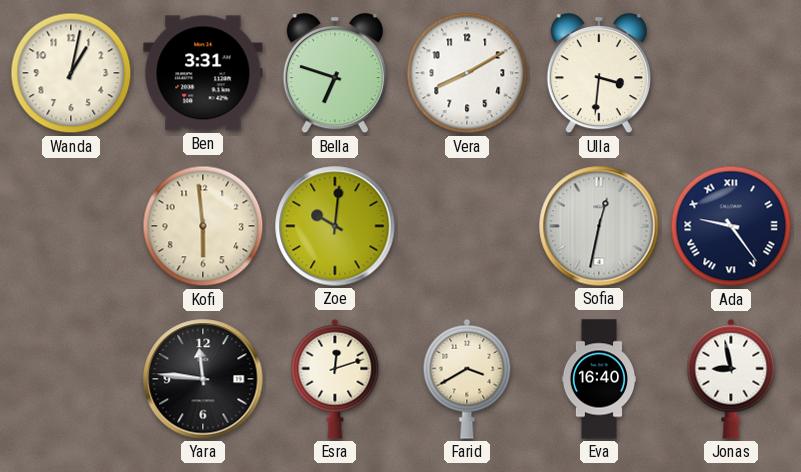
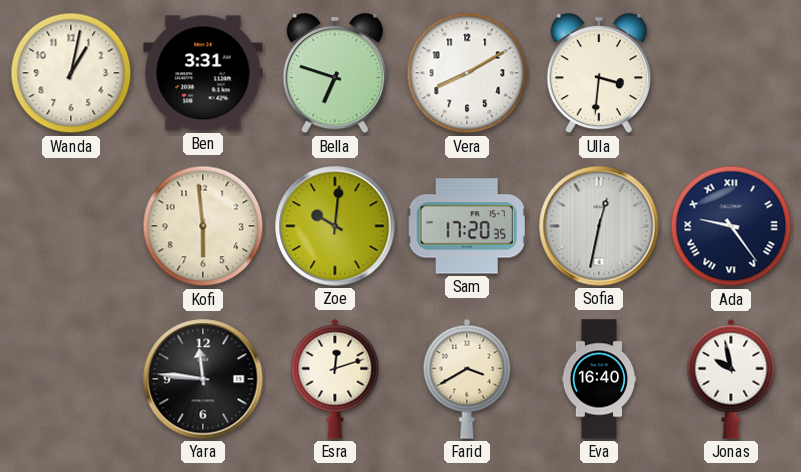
Sam: none -> 17:20 (467, 226)
Jonas: 8:58 -> 9:58 (731, 379)
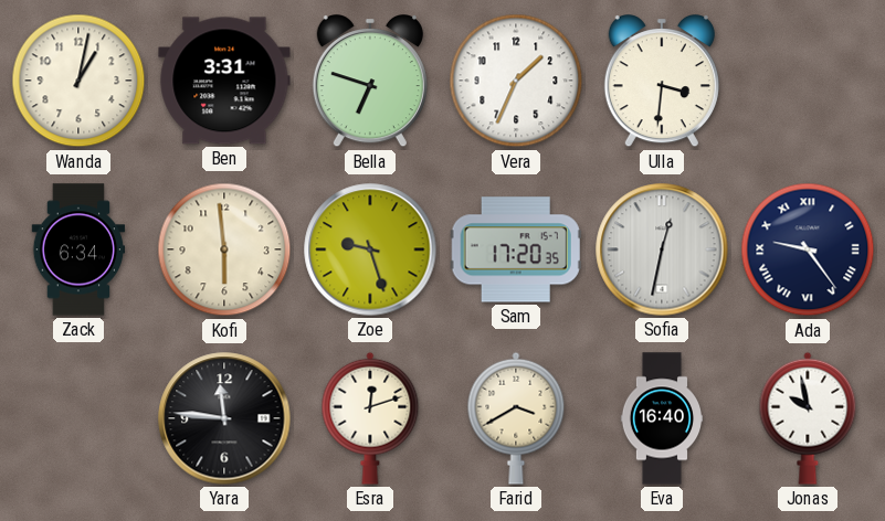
Vera: 8:10 -> 1:34 (516, 81)
Zack: none -> 6:34 (78, 249)
Zoe: 10:01 -> 9:27 (370, 249)
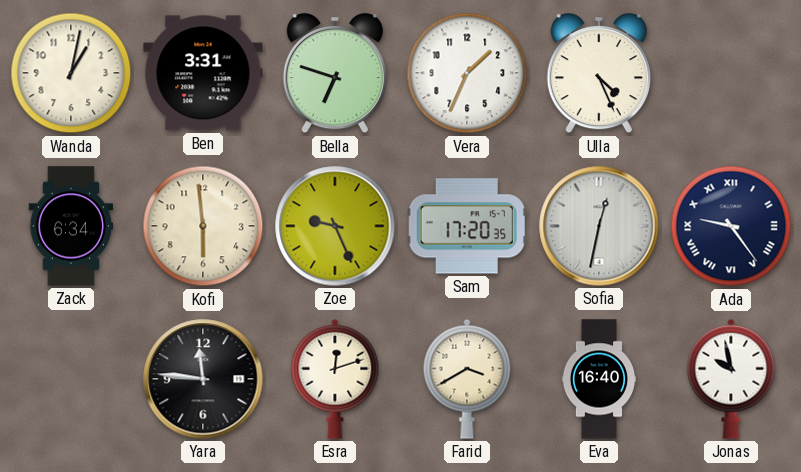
Ulla: 3:31 -> 4:26 (599, 74)
Zoe: 9:27 -> 9:26 (335, 226)
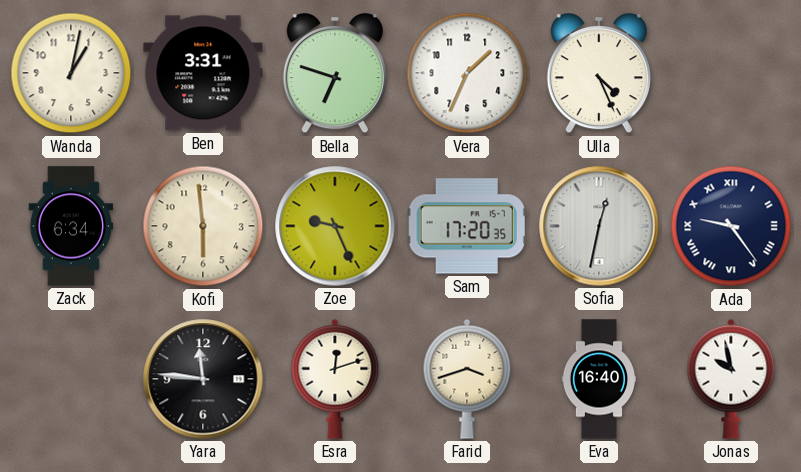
Farid: 3:40 -> 3:42 (467, 379)
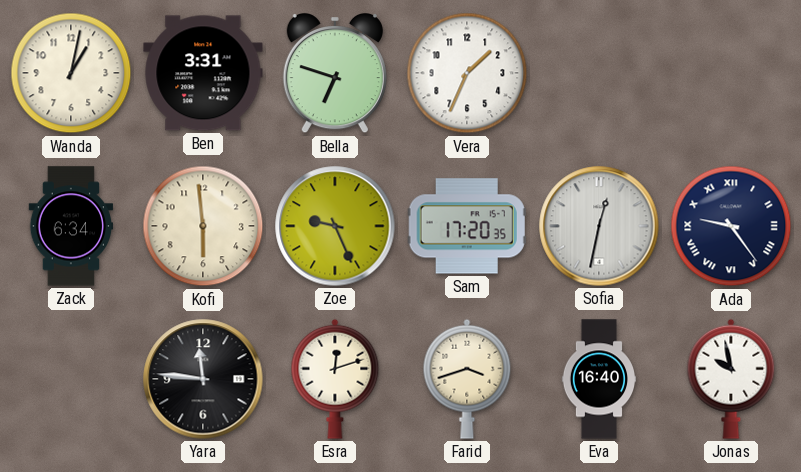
Ulla: 4:26 -> none (599, 74)
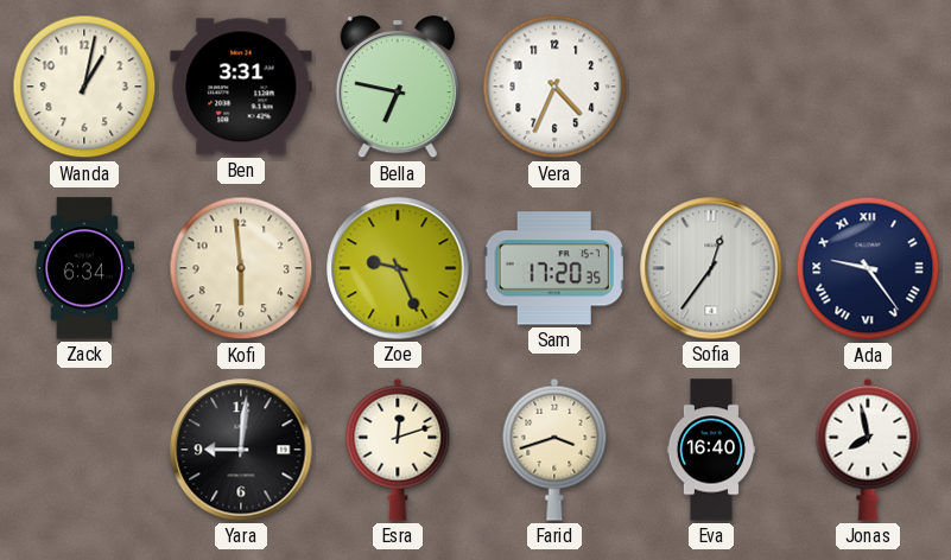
Bella: 6:48 -> 6:47 (398, 88)
Vera: 1:34 -> 4:34 (554, 87)
Sofia: 12:32 -> 12:36 (711, 268)
Yara: 11:46 -> 9:01 (241, 450)
Jonas: 9:58 -> 7:58 (868, 450)
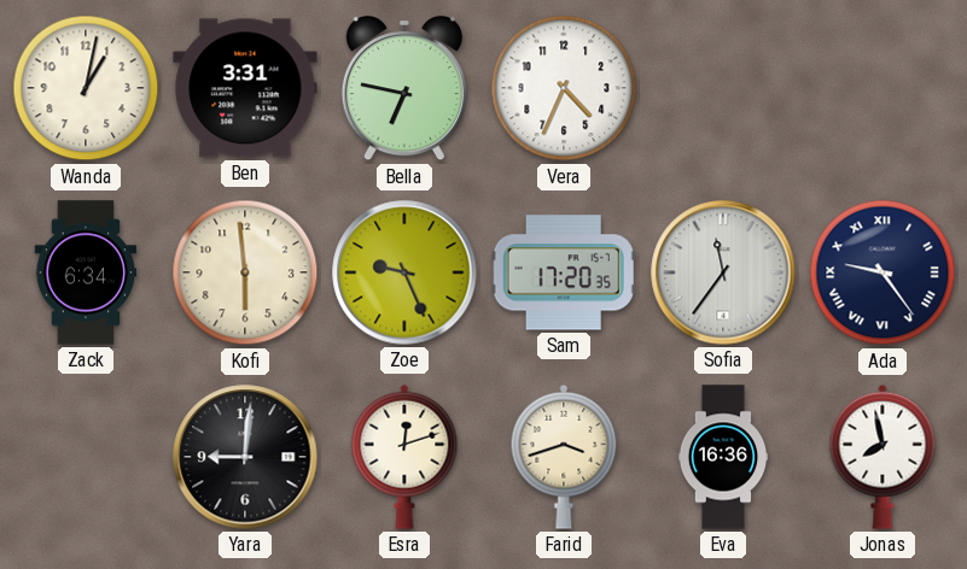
Sofia: 12:36 -> 11:36 (723, 272)
Eva: 16:40 -> 16:36 (723, 457)
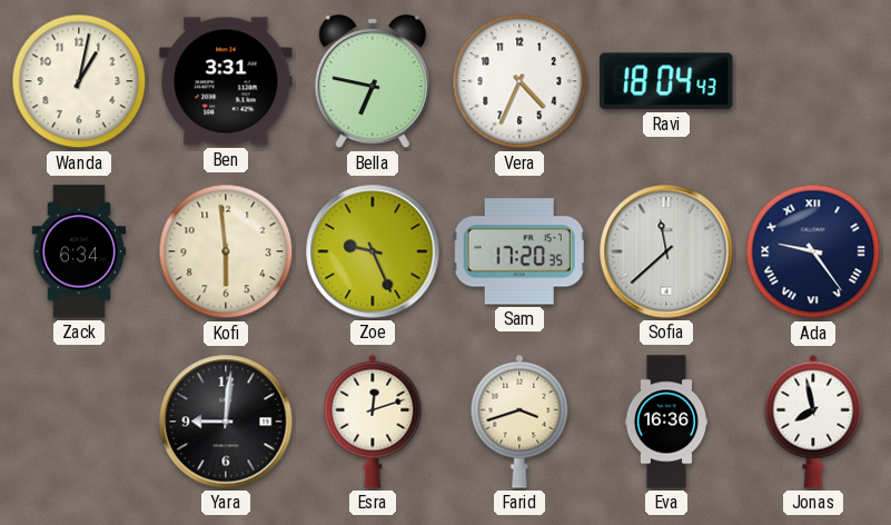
Ravi: none -> 18:04 (666, 81)
Sofia: 11:36 -> 11:38 (666, 251)
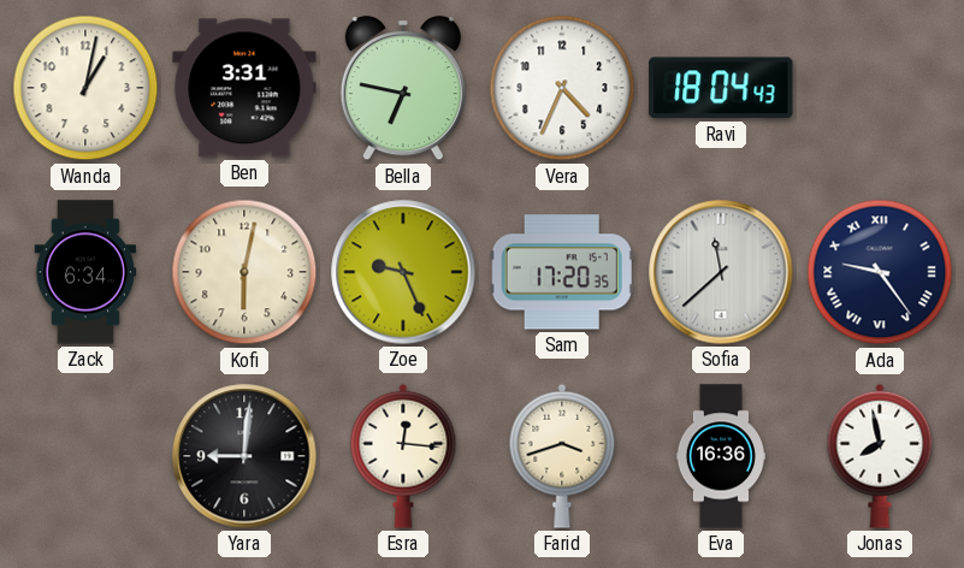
Kofi: 5:59 -> 6:02 (244, 272)
Esra: 12:12 -> 12:16 (403, 456)
